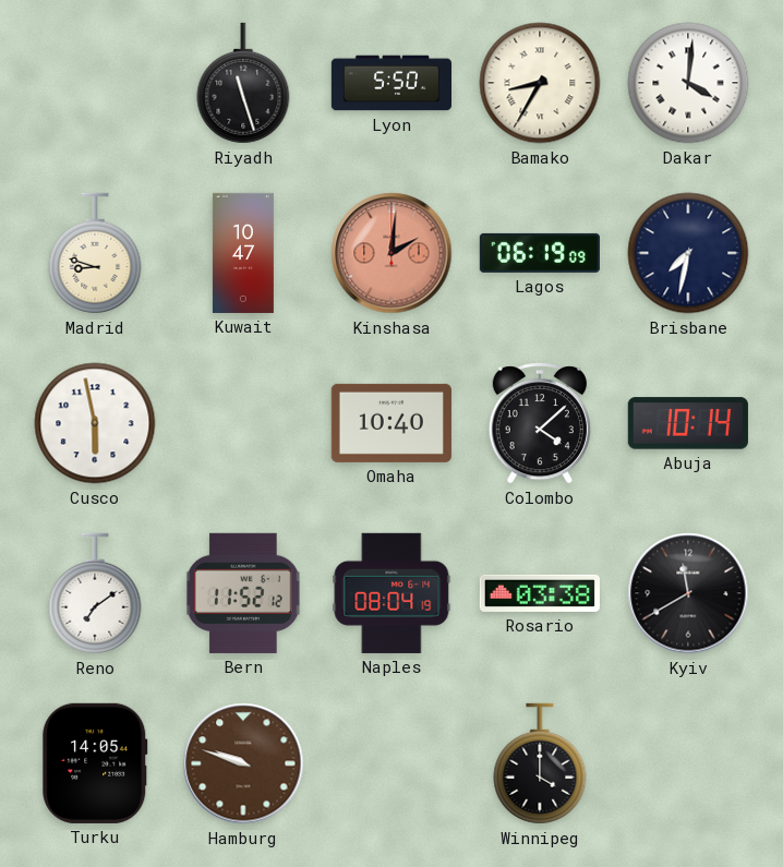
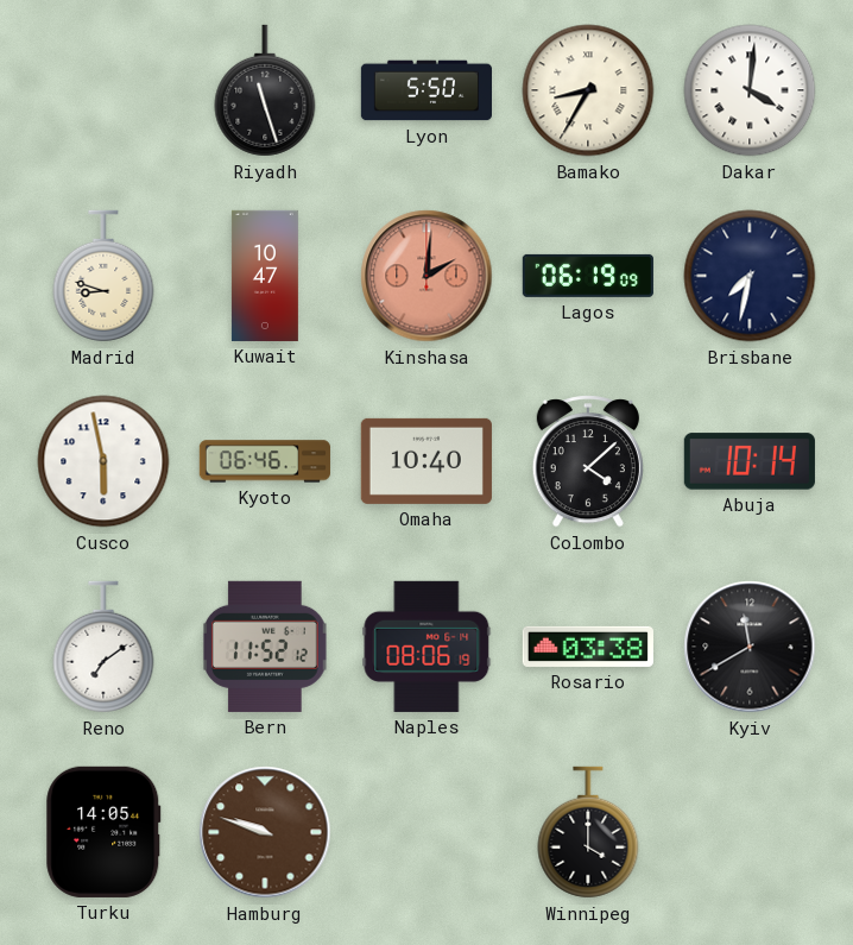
Kyoto: none -> 06:46 (265, 461)
Naples: 08:04 -> 08:06 (426, 647)
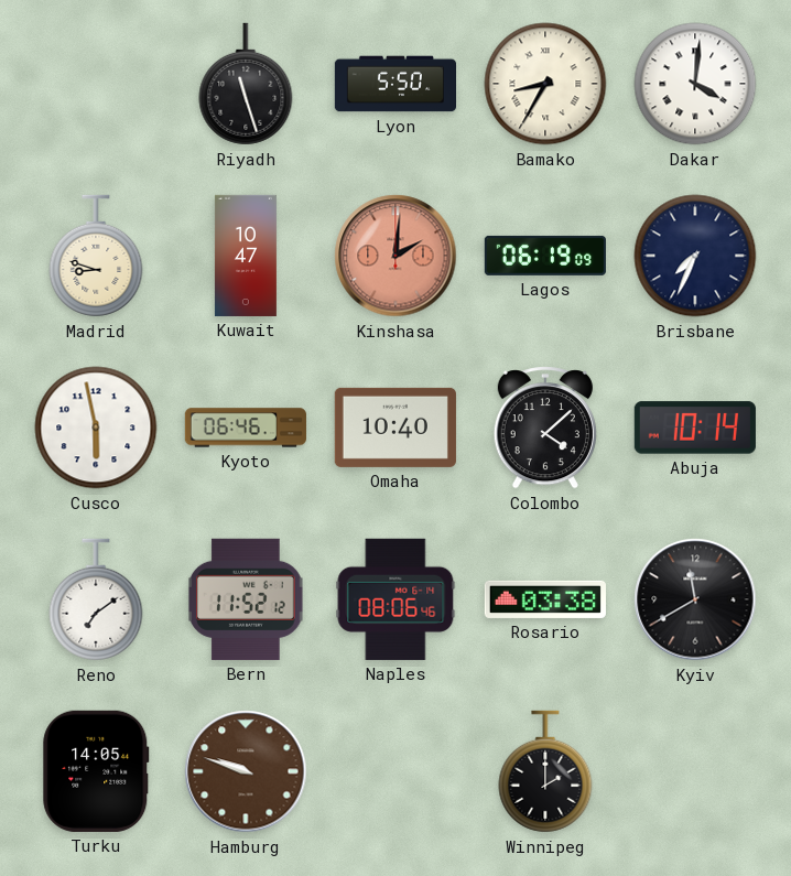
Brisbane: 7:32 -> 7:34 (695, 256)
Naples: 08:06:19 -> 08:06:46 (395, 599)
Winnipeg: 4:00 -> 2:00 (545, 771)
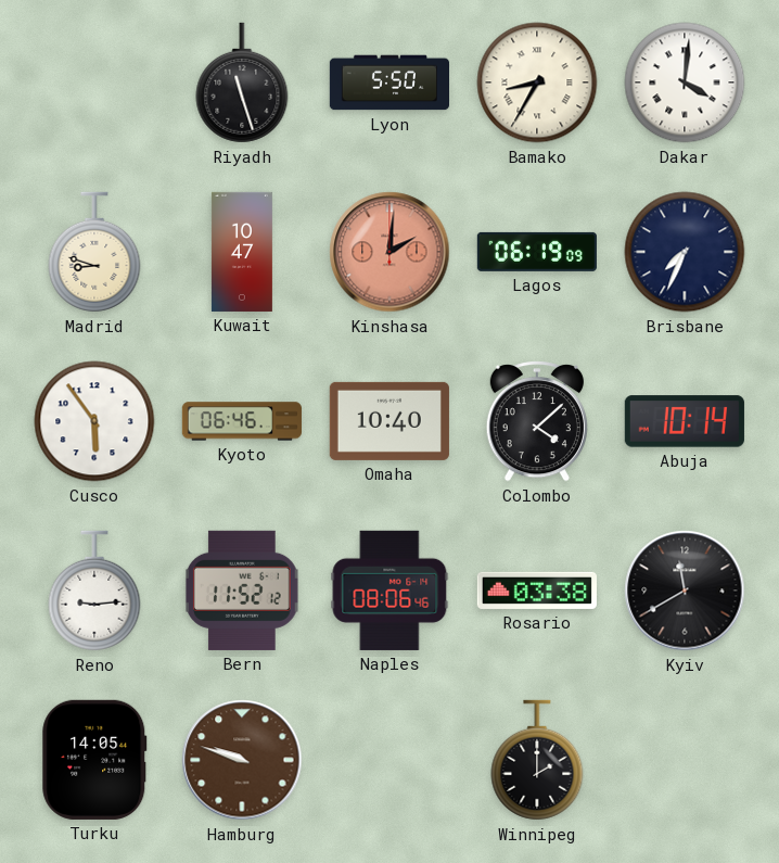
Cusco: 5:58 -> 5:54 (94, 421)
Reno: 7:09 -> 9:14 (94, 591)
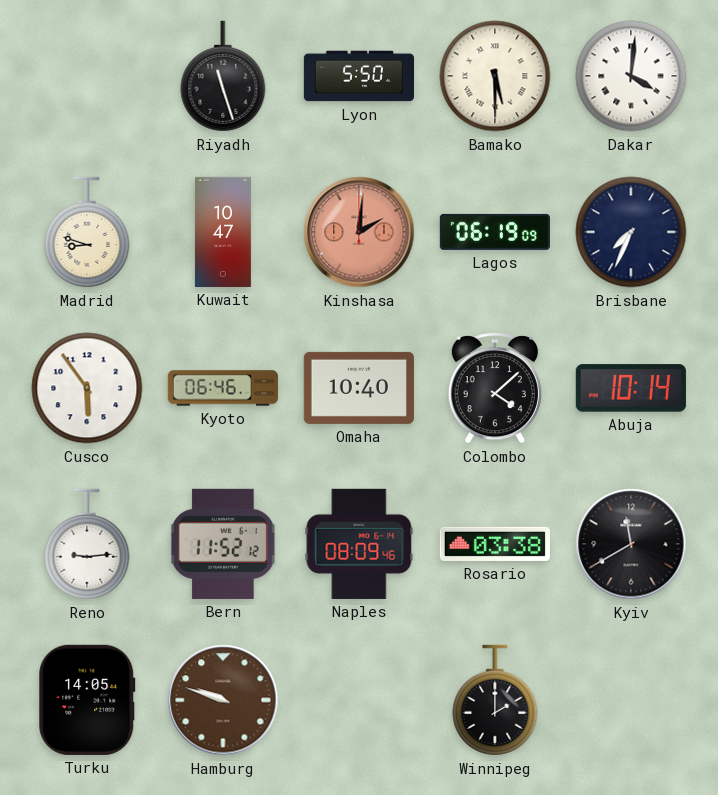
Bamako: 8:35 -> 5:30 (495, 76)
Naples: 08:06 -> 08:09 (359, 544)
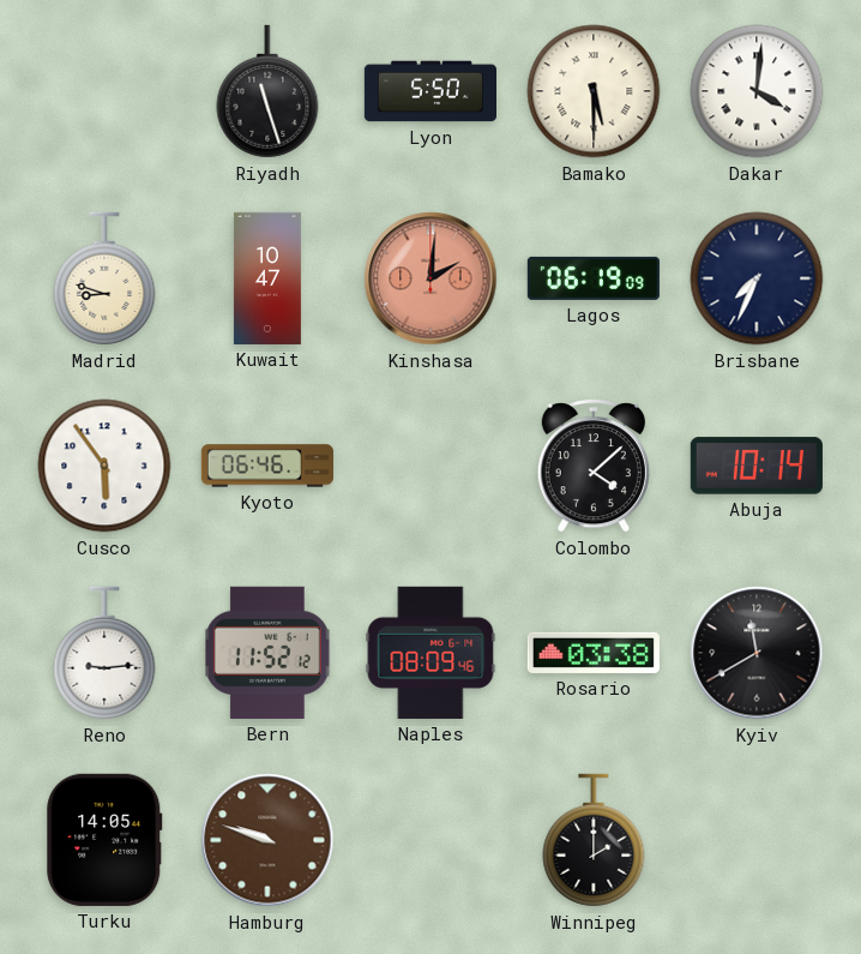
Omaha: 10:40 -> none (359, 388)
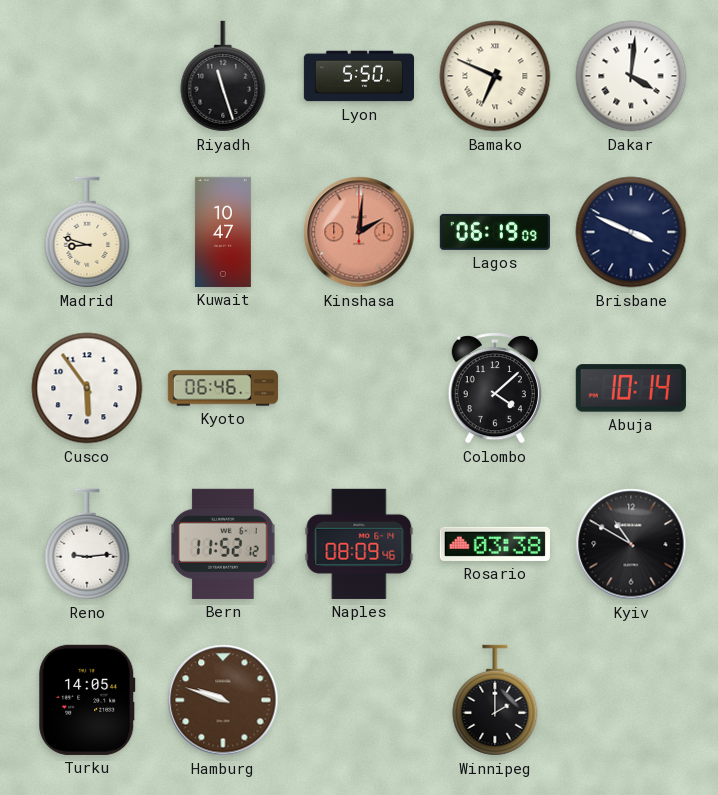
Bamako: 5:30 -> 6:49 (495, 76)
Brisbane: 7:34 -> 3:49 (631, 232)
Kyiv: 11:40 -> 10:50 (631, 544)
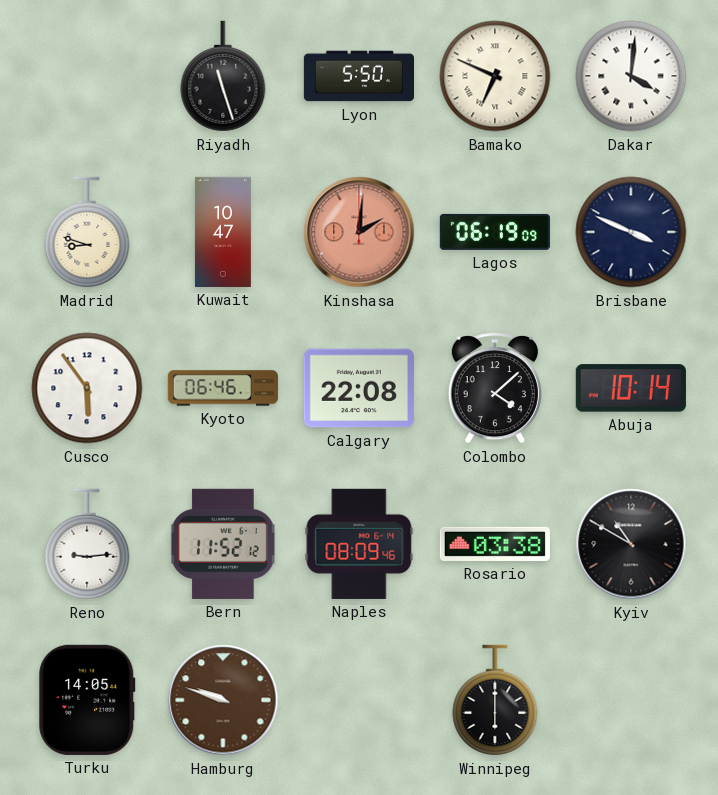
Calgary: none -> 22:08 (359, 388)
Winnipeg: 2:00 -> 6:00 (495, 700)
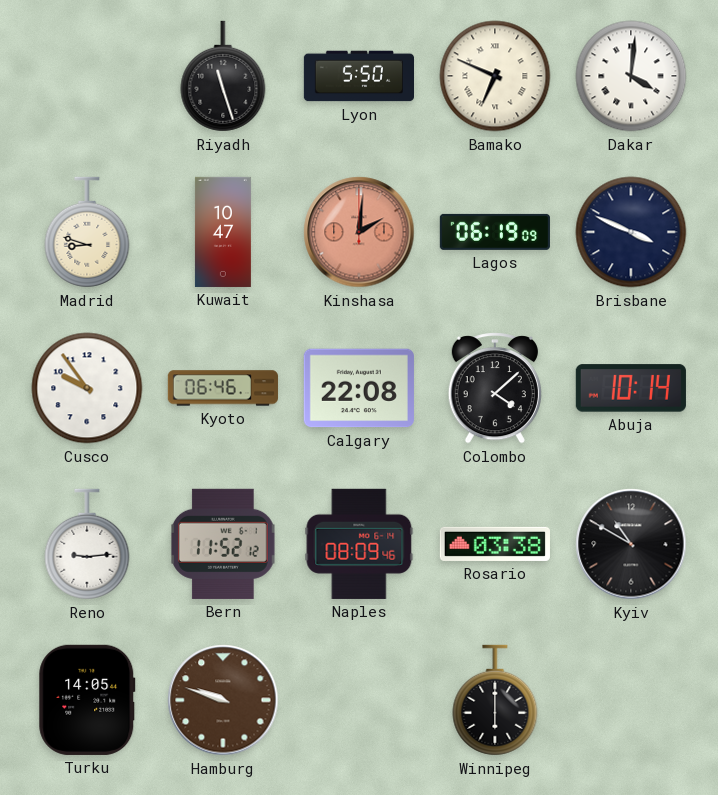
Cusco: 5:54 -> 9:54 (87, 388)
